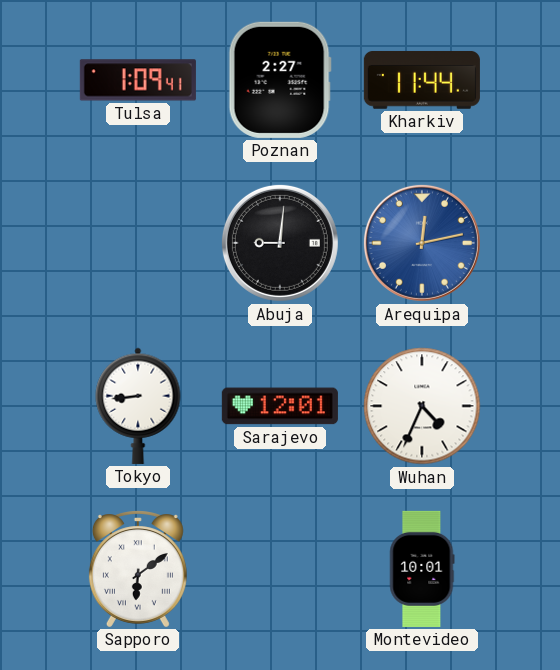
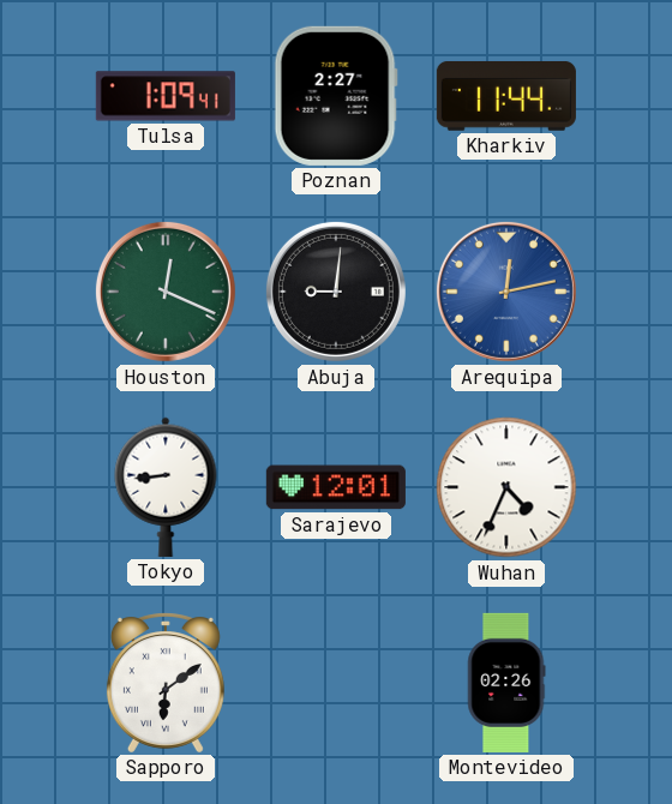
Houston: none -> 12:19 (166, 292)
Montevideo: 10:01 -> 02:26 (506, 683)
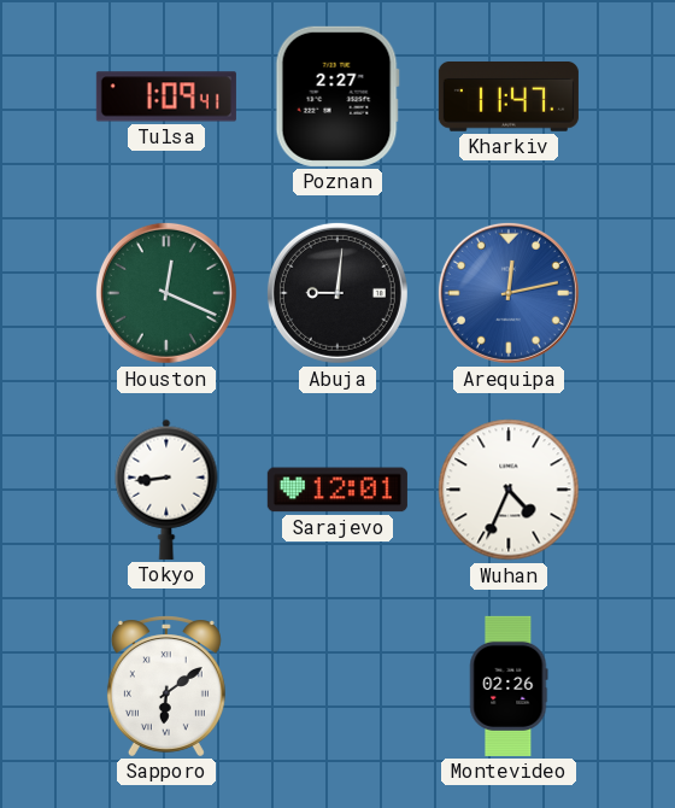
Kharkiv: 11:44 -> 11:47 (509, 96)
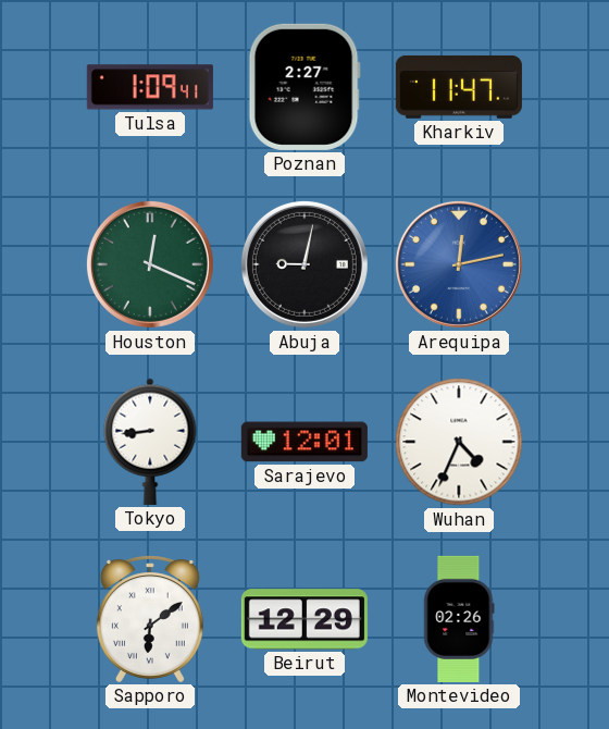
Abuja: 9:01 -> 9:02 (304, 264)
Beirut: none -> 12:29 (304, 619)
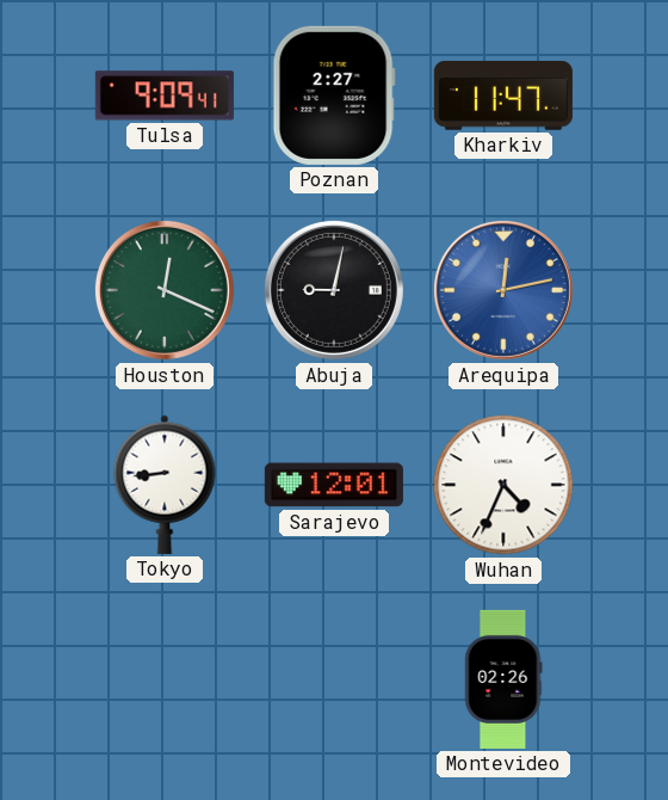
Tulsa: 1:09 -> 9:09 (165, 96)
Sapporo: 6:09 -> none (150, 619)
Beirut: 12:29 -> none (304, 619)
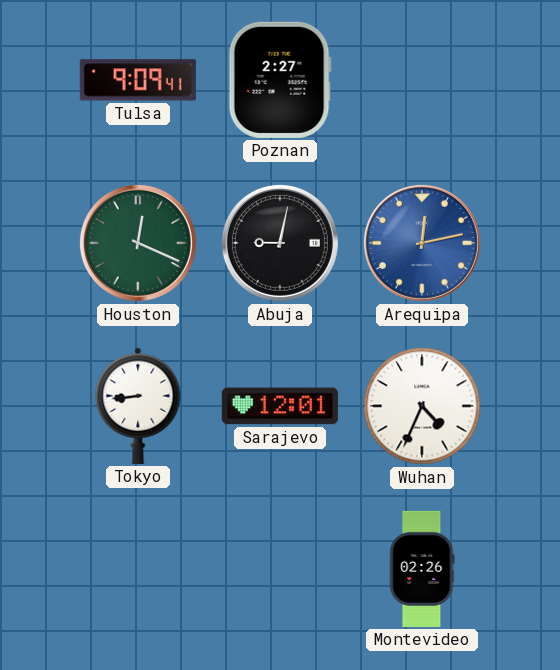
Kharkiv: 11:47 -> none (503, 96)
